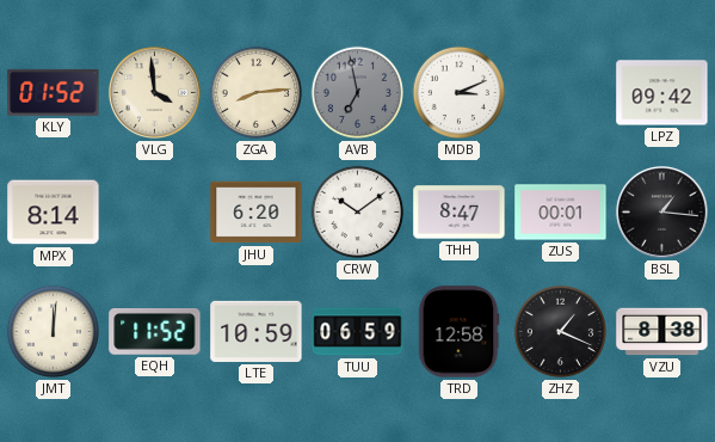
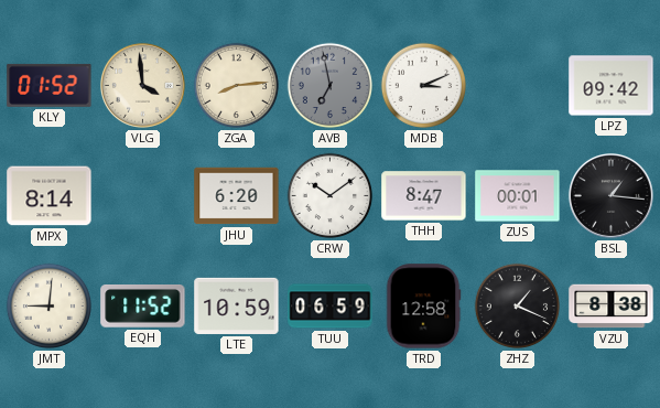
JMT: 12:01 -> 9:01 (50, 307)
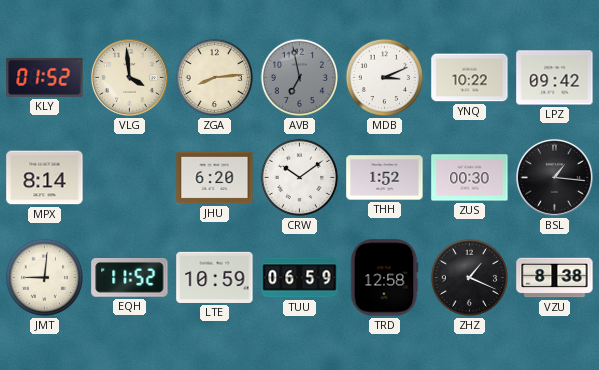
YNQ: none -> 10:22 (470, 78)
THH: 8:47 -> 1:52 (385, 178)
ZUS: 00:01 -> 00:30 (470, 178)
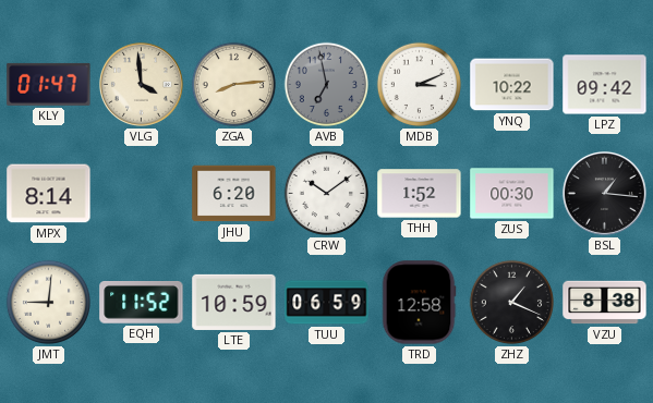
KLY: 01:52 -> 01:47 (49, 84)
